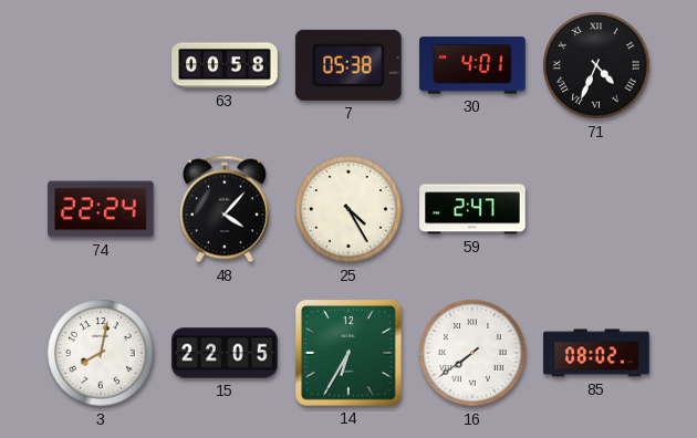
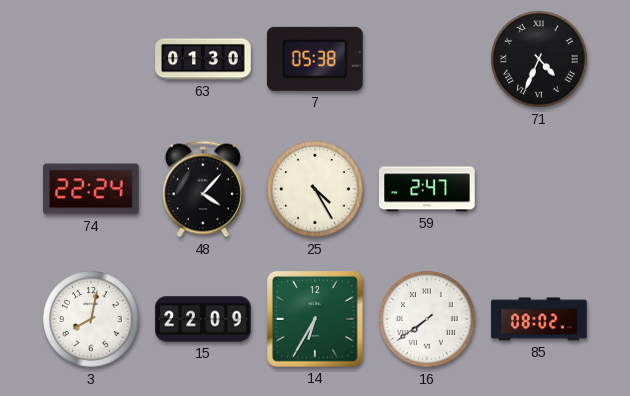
63: 00:58 -> 01:30 (203, 59)
30: 4:01 -> none (472, 65)
15: 22:05 -> 22:09 (203, 319)
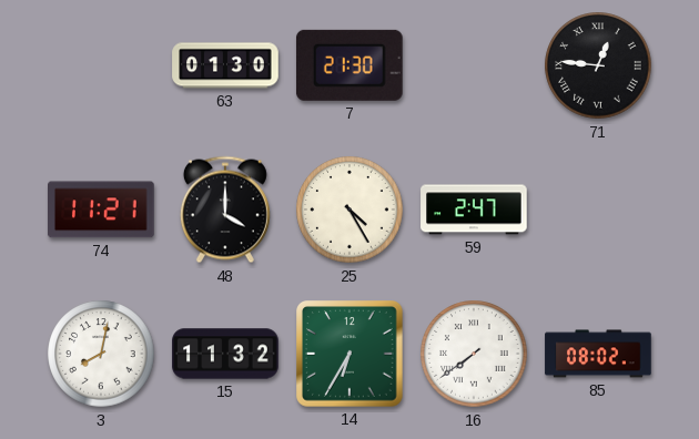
7: 05:38 -> 21:30 (349, 65)
71: 4:34 -> 12:46 (598, 65)
74: 22:24 -> 11:21 (102, 210)
48: 4:07 -> 4:00 (225, 210)
15: 22:09 -> 11:32 (225, 354)
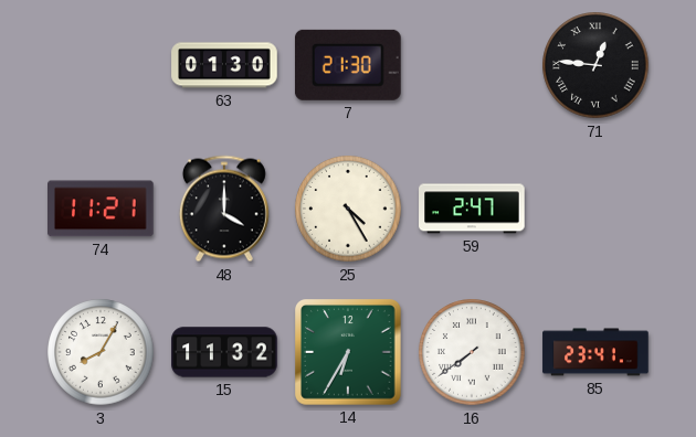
3: 8:02 -> 8:05 (101, 352)
85: 08:02 -> 23:41 (595, 352)
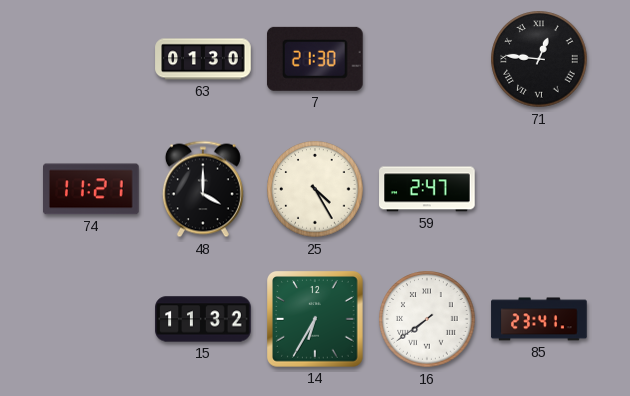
3: 8:05 -> none (101, 352)
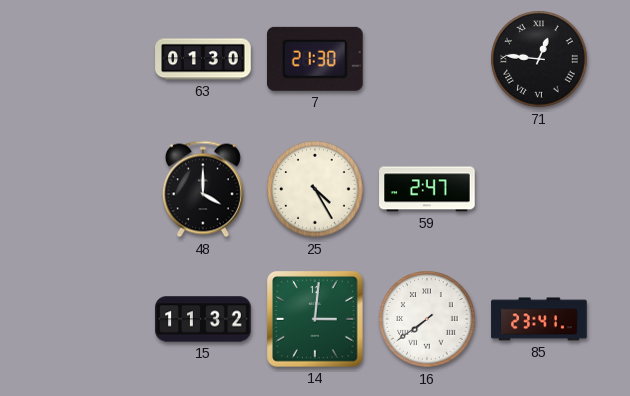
74: 11:21 -> none (92, 189)
14: 6:35 -> 3:01 (316, 320)
